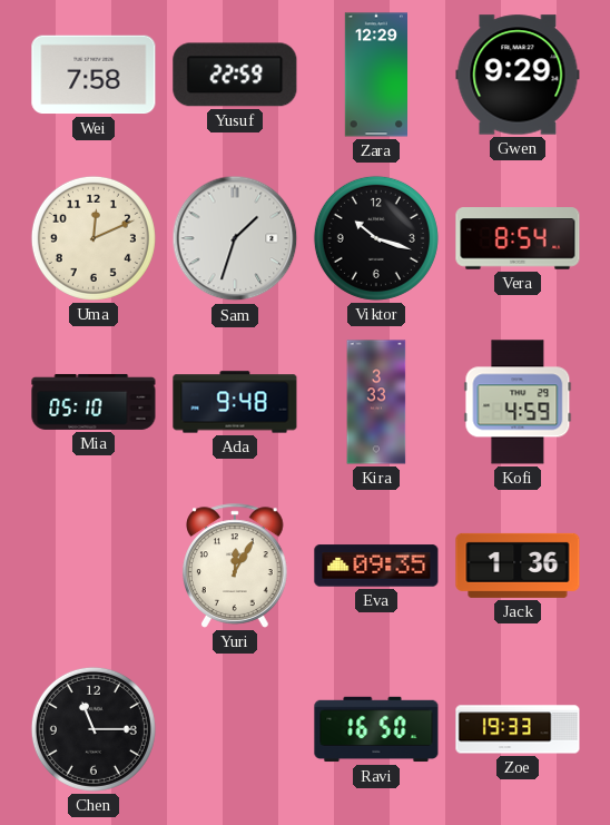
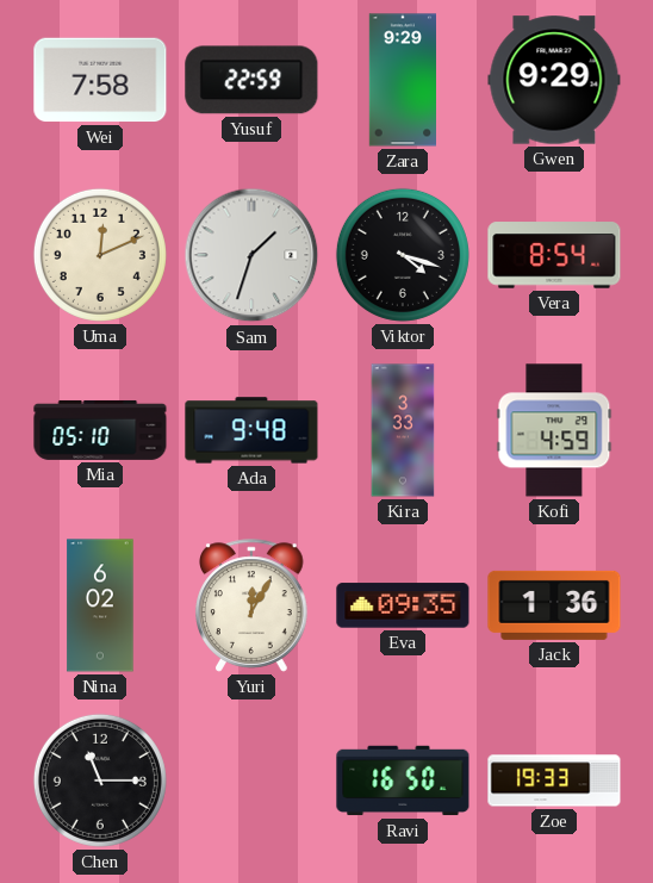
Zara: 12:29 -> 9:29 (402, 80)
Viktor: 10:18 -> 4:18 (403, 255)
Nina: none -> 6:02 (100, 605)
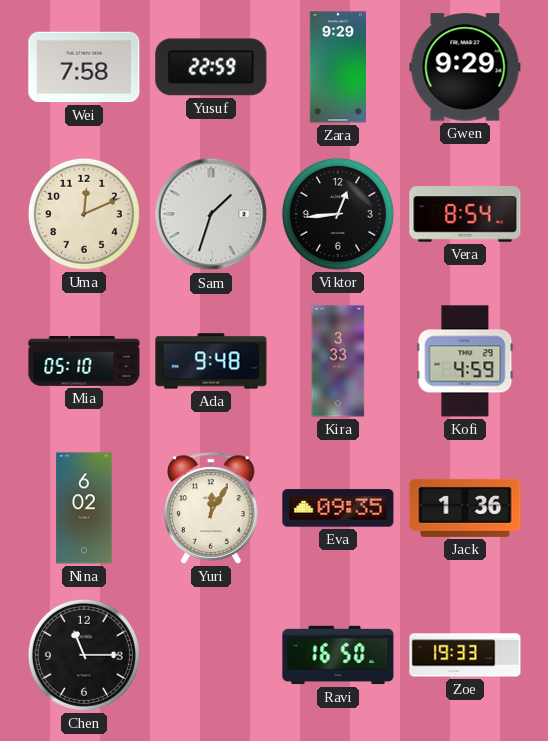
Viktor: 4:18 -> 12:44 (338, 214)
